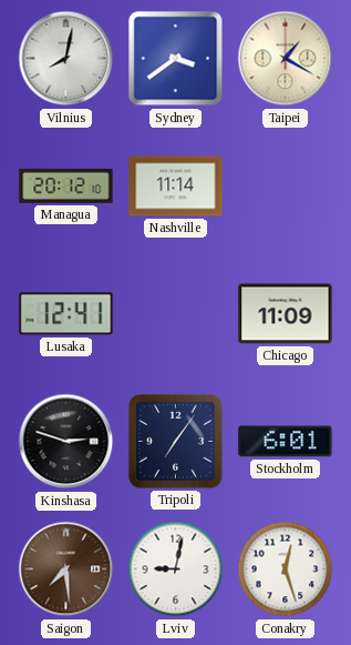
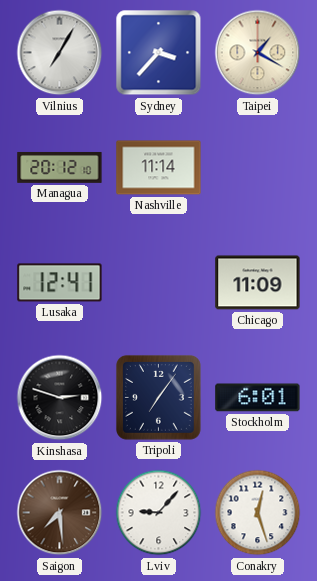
Vilnius: 8:02 -> 7:05 (60, 53)
Sydney: 3:39 -> 3:37 (159, 53)
Lviv: 9:02 -> 9:07 (159, 513)
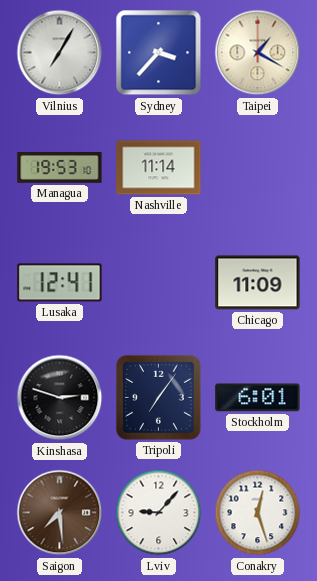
Managua: 20:12 -> 19:53 (60, 168)
